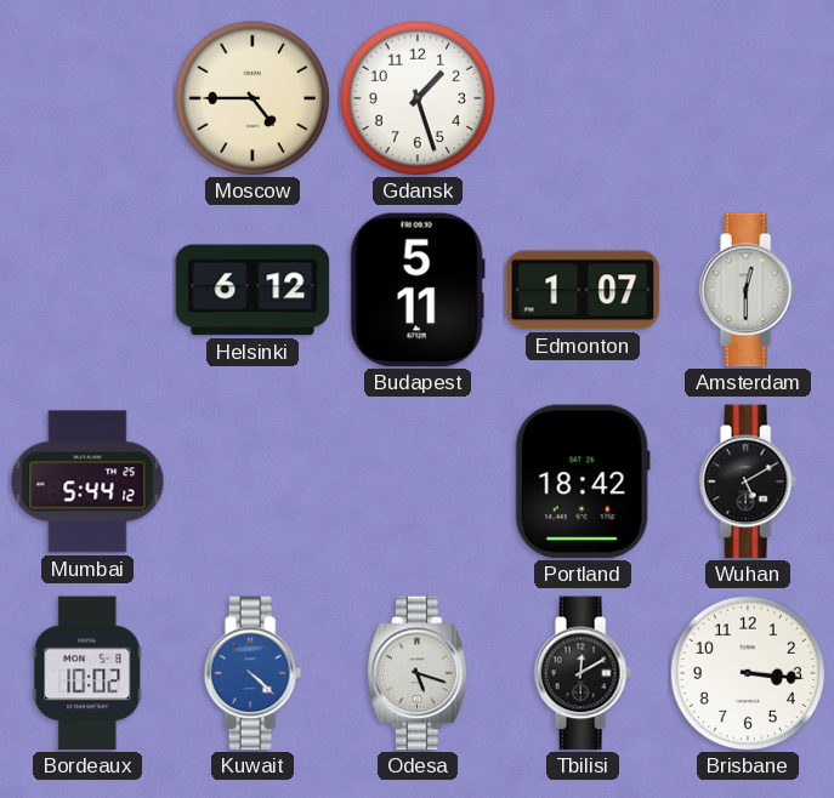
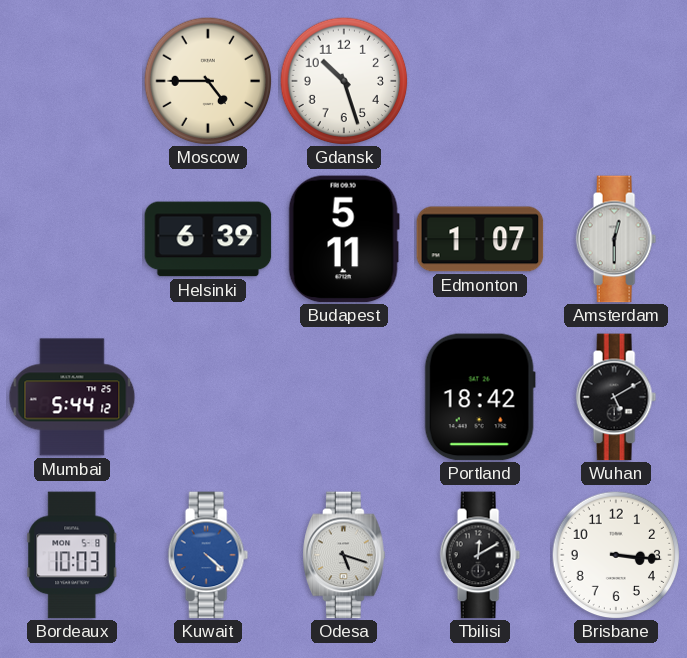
Gdansk: 1:27 -> 10:27 (344, 81)
Helsinki: 6:12 -> 6:39 (208, 239)
Bordeaux: 10:02 -> 10:03 (72, 555)
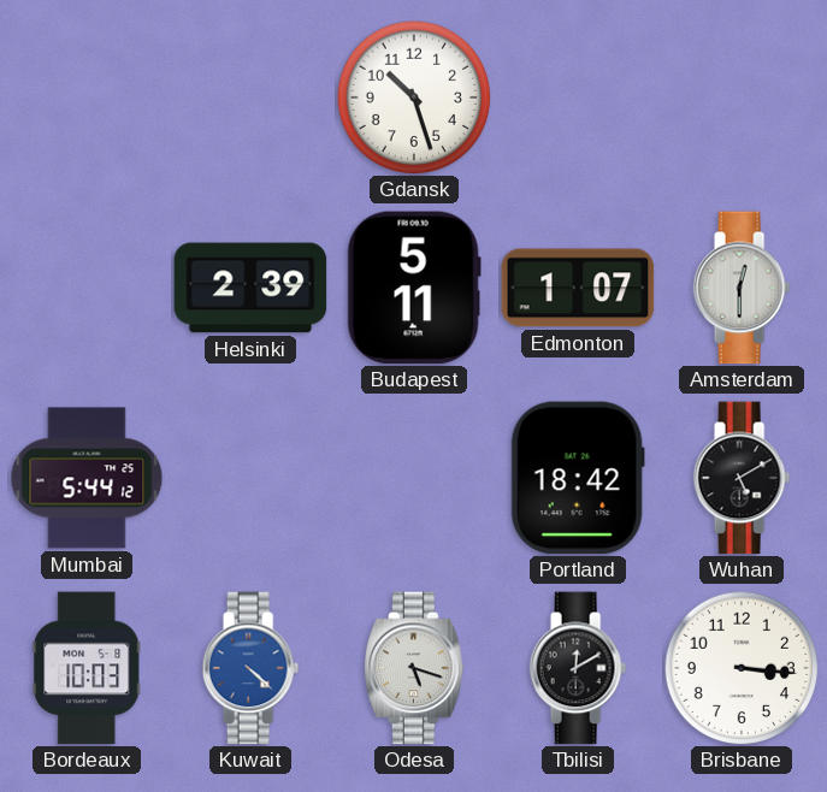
Moscow: 4:45 -> none (208, 81)
Helsinki: 6:39 -> 2:39 (250, 288)
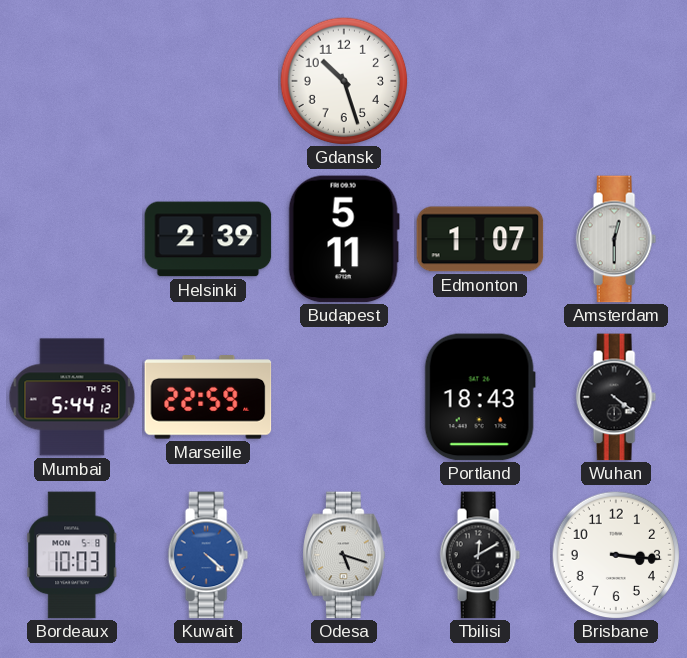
Marseille: none -> 22:59 (208, 397)
Portland: 18:42 -> 18:43 (480, 397)
Wuhan: 5:10 -> 4:21 (616, 397)
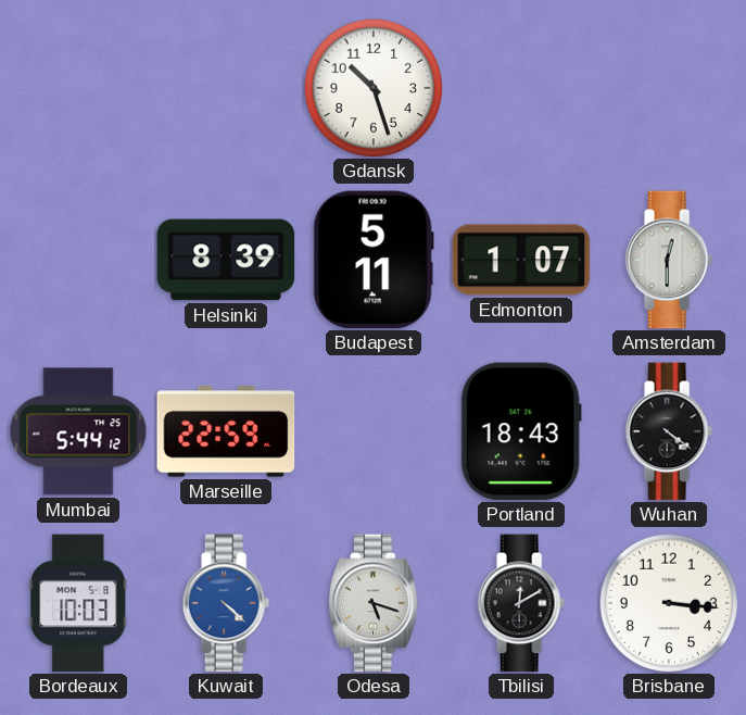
Helsinki: 2:39 -> 8:39 (226, 260)
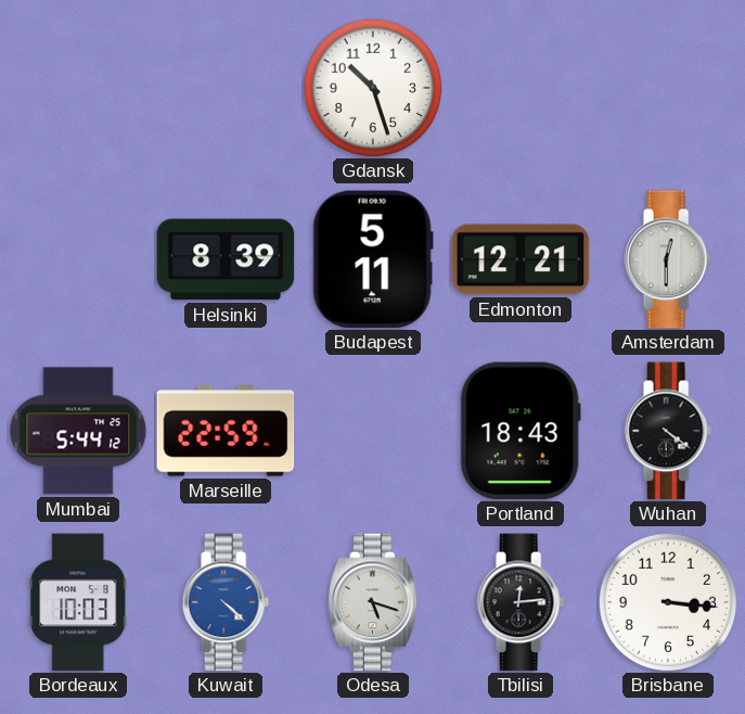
Edmonton: 1:07 -> 12:21 (521, 259)
Tbilisi: 12:10 -> 12:14 (521, 602)
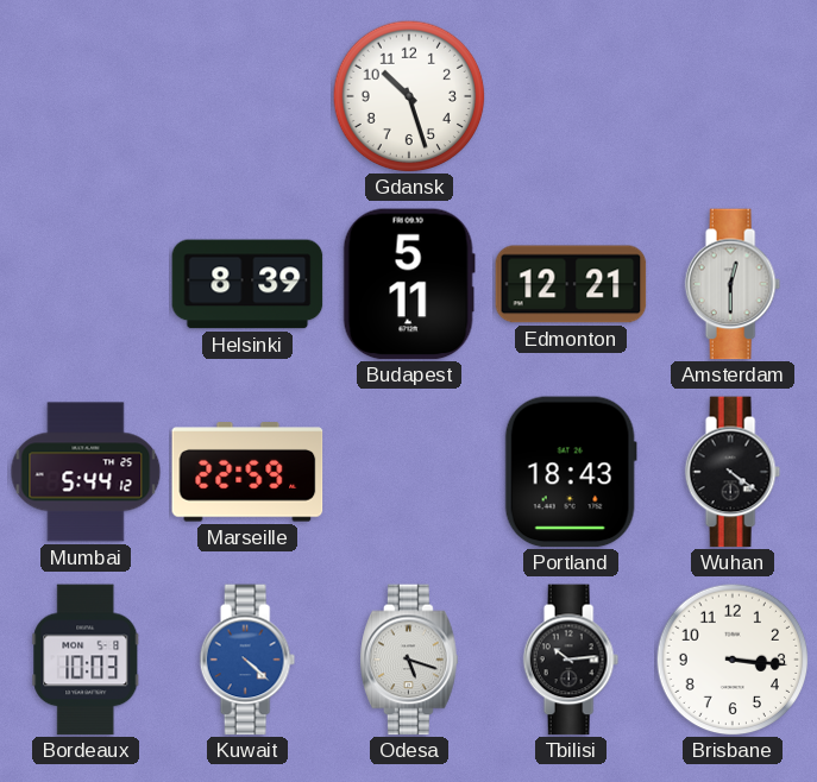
Tbilisi: 12:14 -> 10:14 (571, 660)
